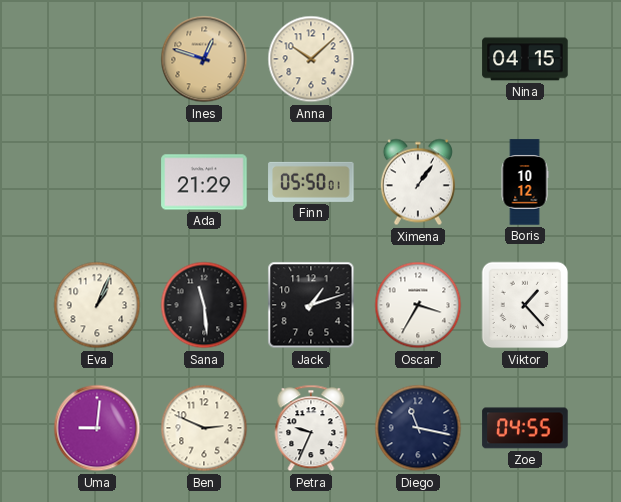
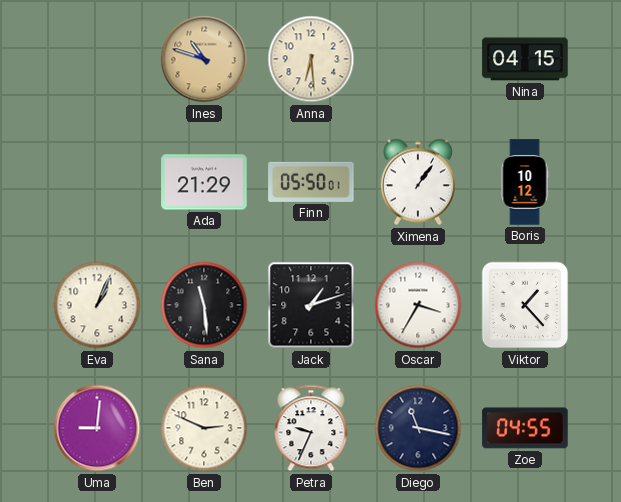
Ines: 12:48 -> 10:48 (204, 59)
Anna: 10:08 -> 6:29 (311, 59)
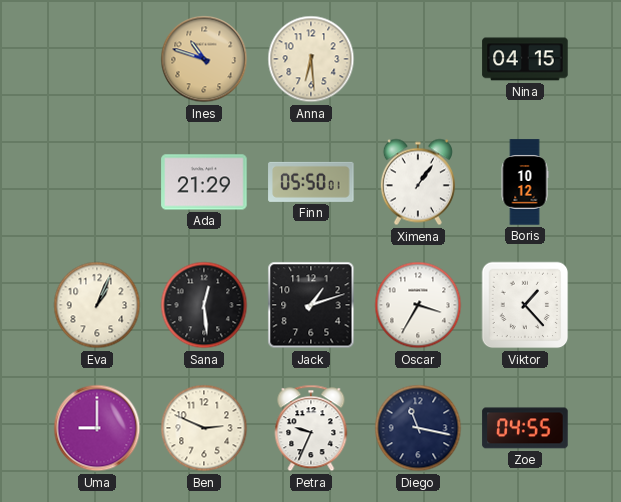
Sana: 11:29 -> 12:29 (204, 305)
Uma: 9:01 -> 9:00 (97, 428)
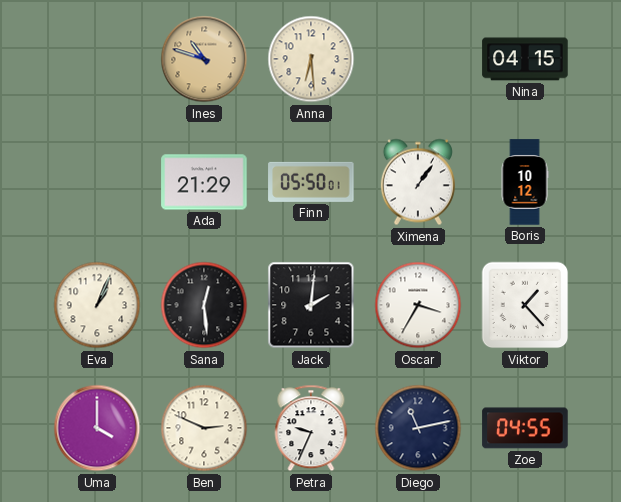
Jack: 1:12 -> 2:01 (311, 305)
Uma: 9:00 -> 4:00 (97, 428)
Diego: 11:17 -> 11:13 (418, 428)
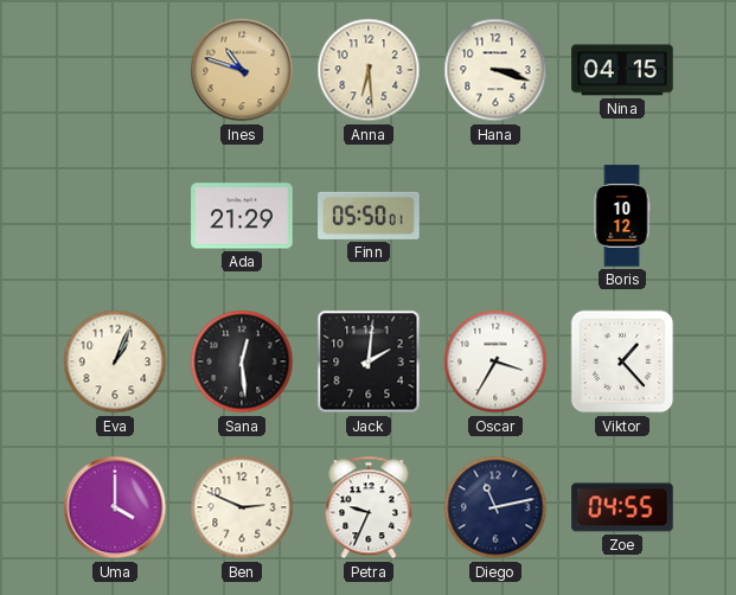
Hana: none -> 3:18 (495, 70)
Ximena: 1:06 -> none (418, 182)
